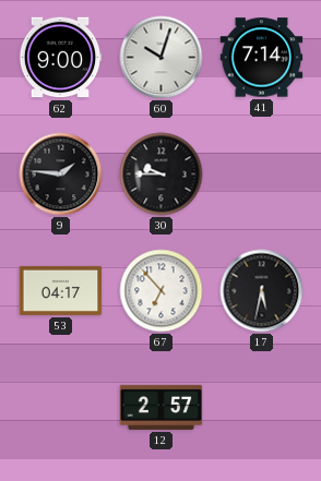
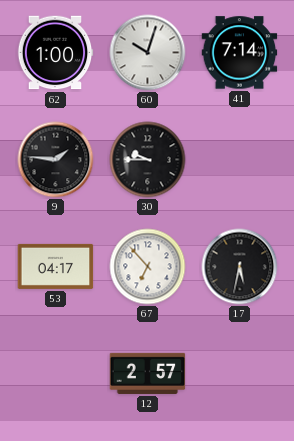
62: 9:00 -> 1:00 (55, 53)
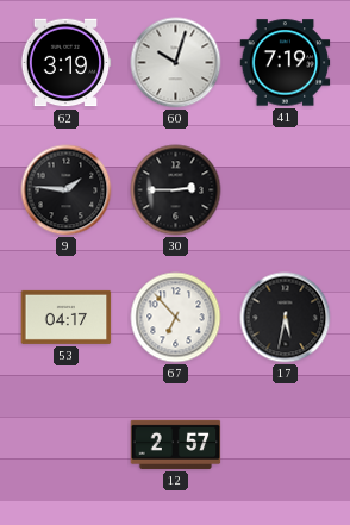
62: 1:00 -> 3:19 (65, 63)
41: 7:14 -> 7:19 (286, 63)
30: 9:45 -> 2:45 (176, 190)
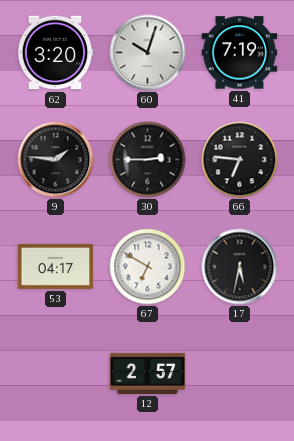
62: 3:19 -> 3:20 (55, 53)
66: none -> 6:46 (240, 160)
67: 6:53 -> 6:50 (148, 267)
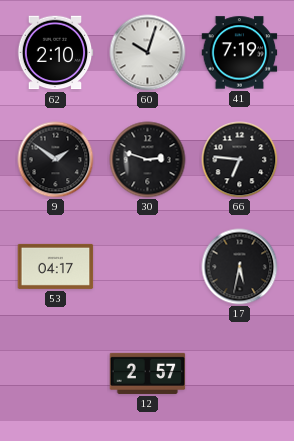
62: 3:20 -> 2:10 (55, 53)
9: 1:46 -> 1:51 (56, 160)
30: 2:45 -> 2:48 (148, 160)
67: 6:50 -> none (148, 267)
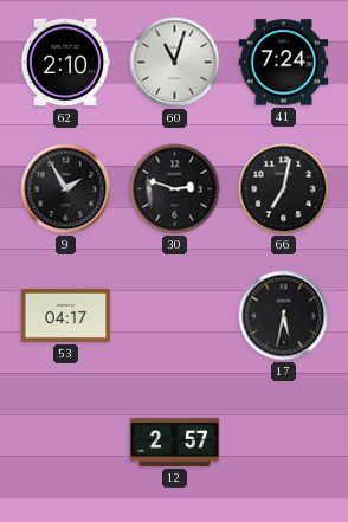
60: 10:03 -> 11:03 (175, 63)
41: 7:19 -> 7:24 (284, 63)
9: 1:51 -> 1:55 (66, 189)
66: 6:46 -> 7:02 (284, 189)
